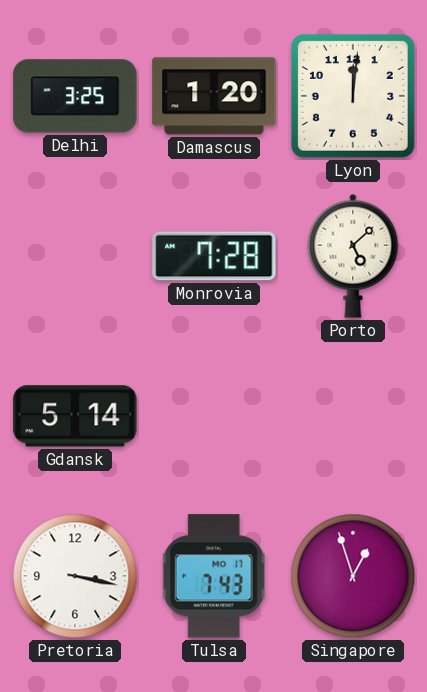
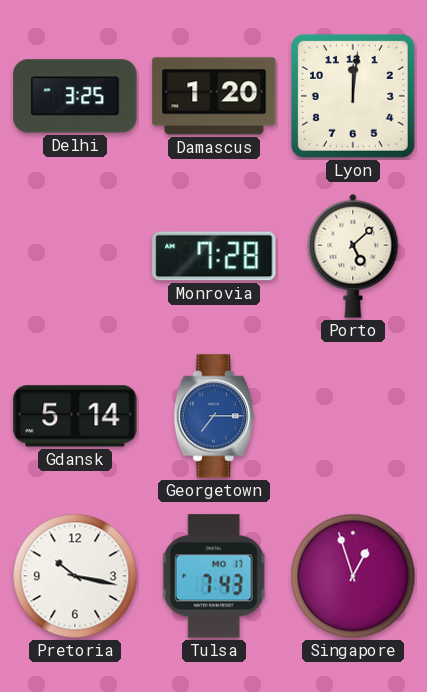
Georgetown: none -> 7:15 (214, 416)
Pretoria: 3:17 -> 10:17 (75, 576)
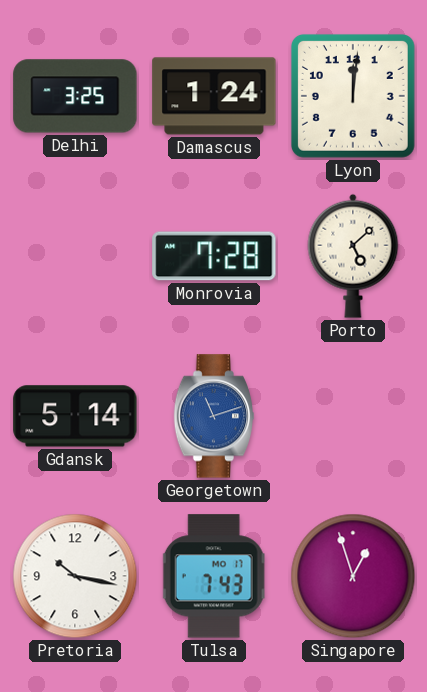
Damascus: 1:20 -> 1:24 (214, 96)
Georgetown: 7:15 -> 11:12 (214, 416)
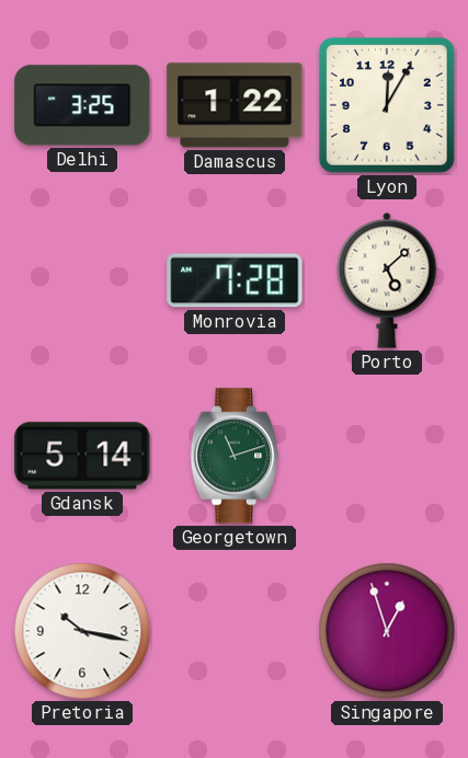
Damascus: 1:24 -> 1:22 (235, 105)
Lyon: 12:01 -> 12:05 (387, 105)
Georgetown dial: blue -> green (235, 456)
Tulsa: 7:43 -> none (214, 576)
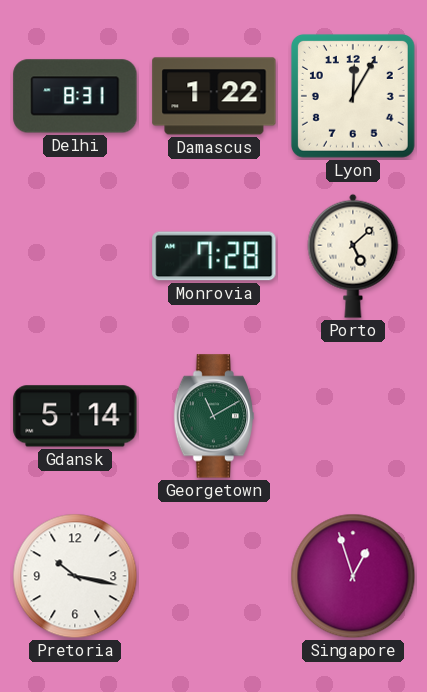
Delhi: 3:25 -> 8:31 (75, 96)
Georgetown: 11:12 -> 11:10 (214, 416)
